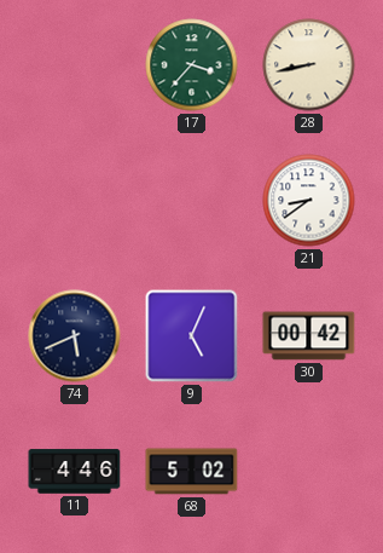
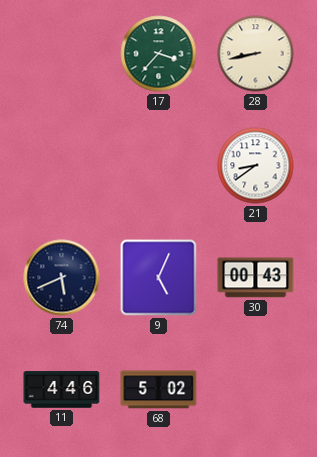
30: 00:42 -> 00:43 (256, 278)
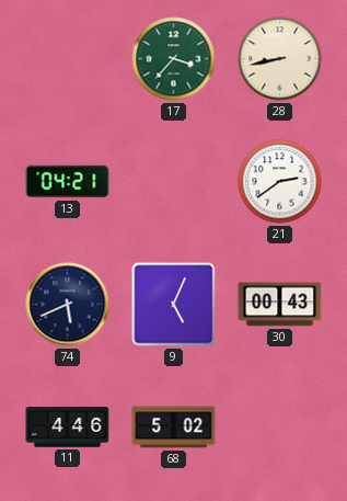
13: none -> 04:21 (68, 182)
21: 8:39 -> 2:39 (280, 182)
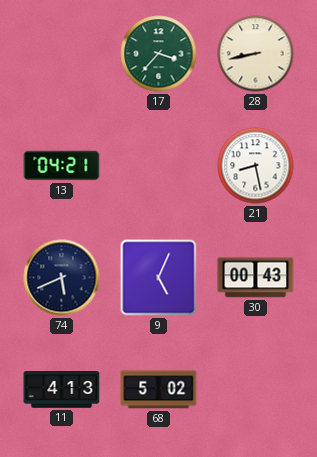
21: 2:39 -> 8:28 (256, 166)
11: 4:46 -> 4:13 (62, 390)
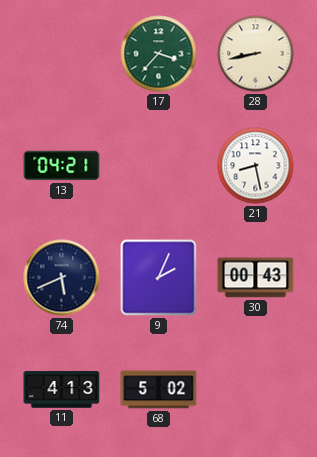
9: 5:04 -> 2:04 (159, 278)
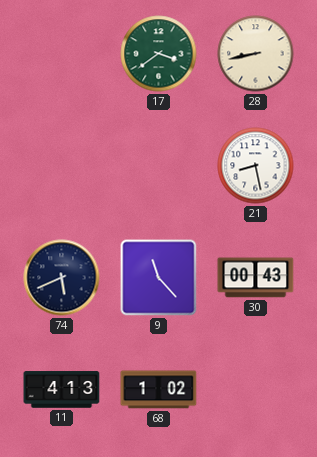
17: 3:37 -> 3:39 (159, 54)
13: 04:21 -> none (62, 166)
9: 2:04 -> 11:23 (159, 278)
68: 5:02 -> 1:02 (159, 390)
